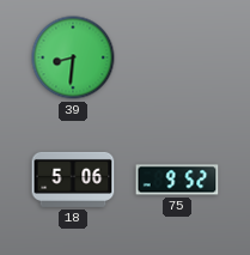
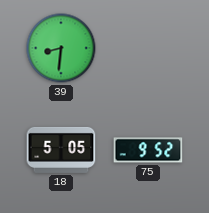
18: 5:06 -> 5:05 (61, 150)
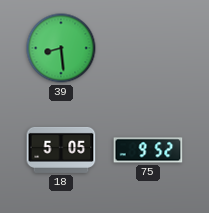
39: 8:31 -> 8:29 (61, 48)
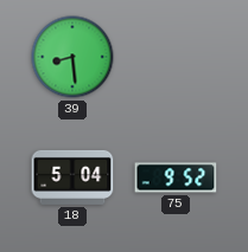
18: 5:05 -> 5:04 (72, 177)
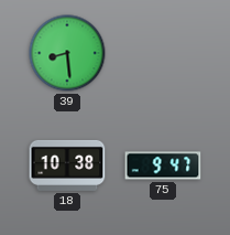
18: 5:04 -> 10:38 (67, 165)
75: 9:52 -> 9:47 (163, 165)
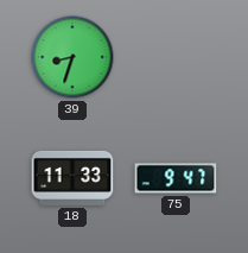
39: 8:29 -> 8:33 (72, 57)
18: 10:38 -> 11:33 (72, 178)
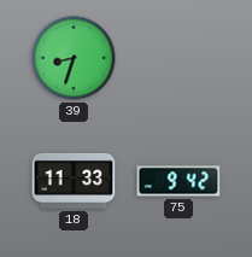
75: 9:47 -> 9:42 (178, 181)
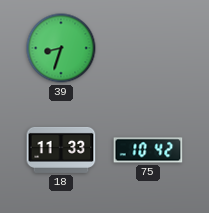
75: 9:42 -> 10:42 (148, 150)
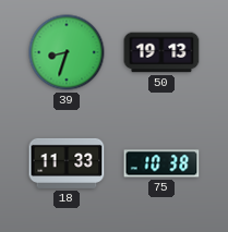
50: none -> 19:13 (161, 52)
75: 10:42 -> 10:38 (161, 163)
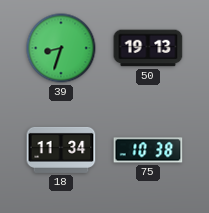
18: 11:33 -> 11:34 (61, 150)
